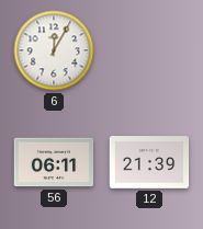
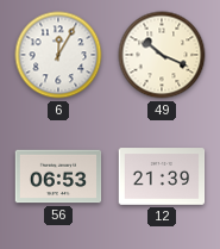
49: none -> 10:19 (162, 55)
56: 06:11 -> 06:53 (58, 176)
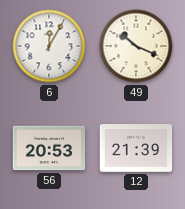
56: 06:53 -> 20:53 (49, 148)
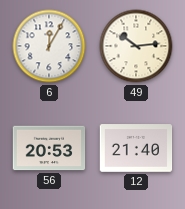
49: 10:19 -> 10:14 (136, 46)
12: 21:39 -> 21:40 (136, 148)
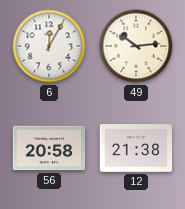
56: 20:53 -> 20:58 (49, 148)
12: 21:40 -> 21:38 (136, 148)
